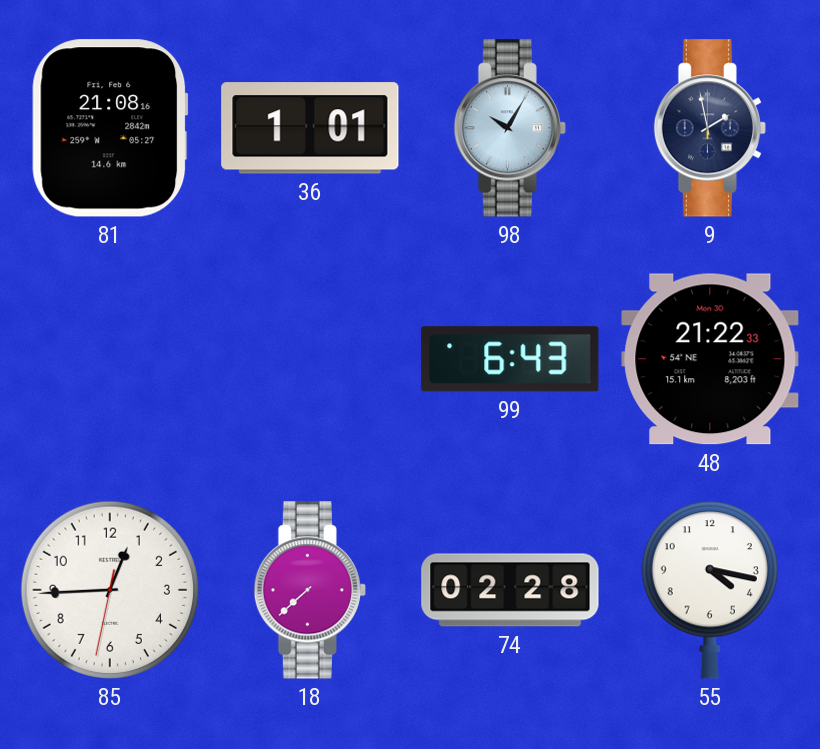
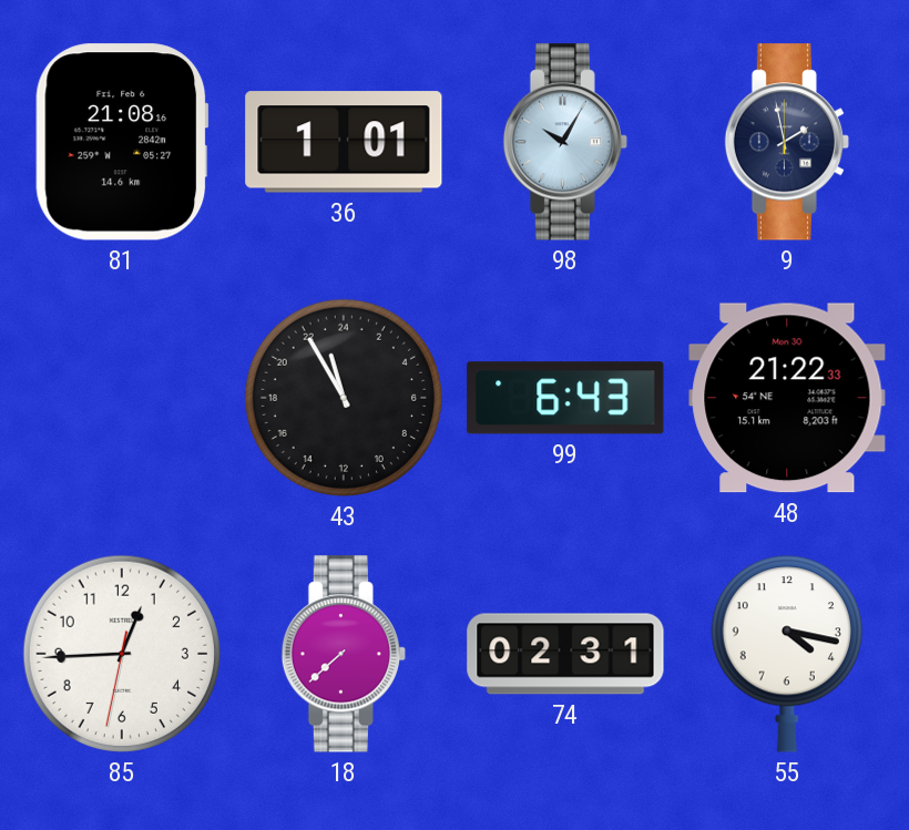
43: none -> 22:55 (344, 398)
74: 02:28 -> 02:31 (565, 654)
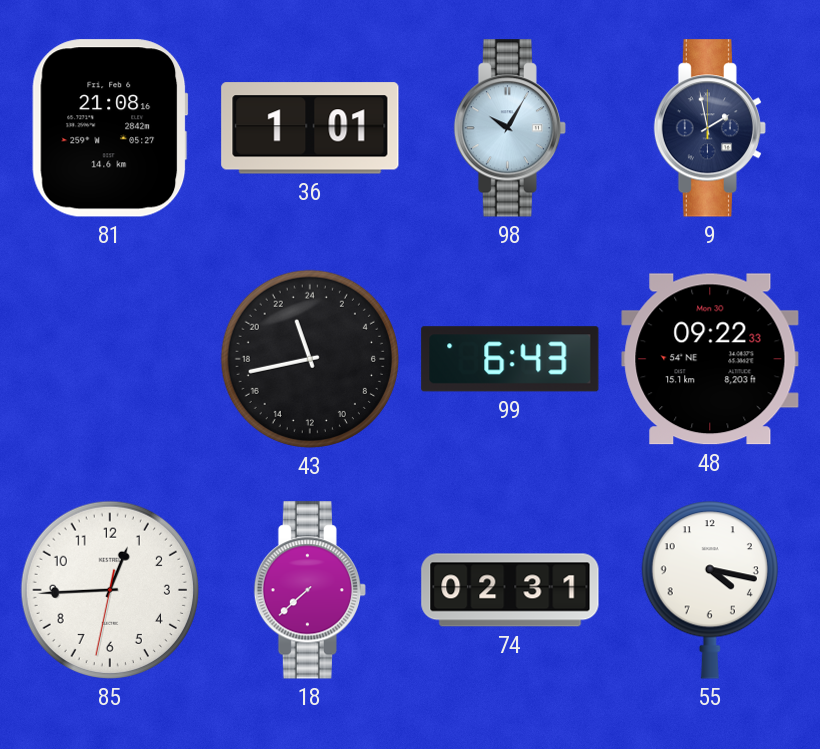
43: 22:55 -> 22:43 (310, 359)
48: 21:22 -> 09:22 (710, 359)
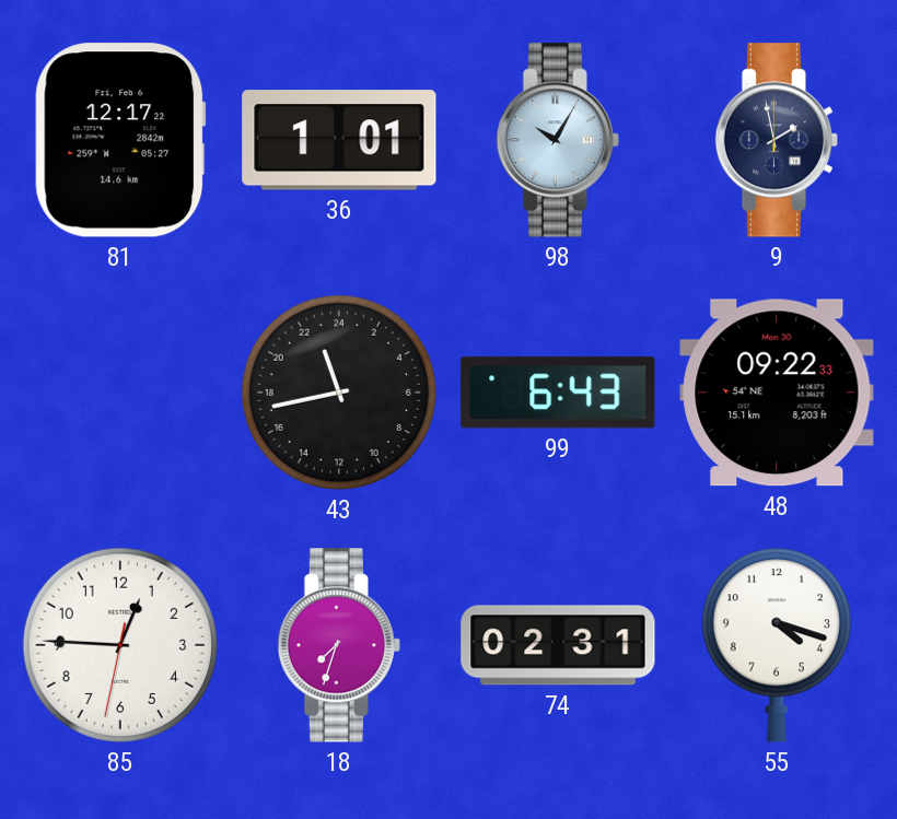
81: 21:08 -> 12:17 (120, 140)
85: 12:44 -> 12:45 (120, 645)
18: 7:38 -> 7:33 (338, 645)
55: 4:17 -> 4:18 (777, 645)
